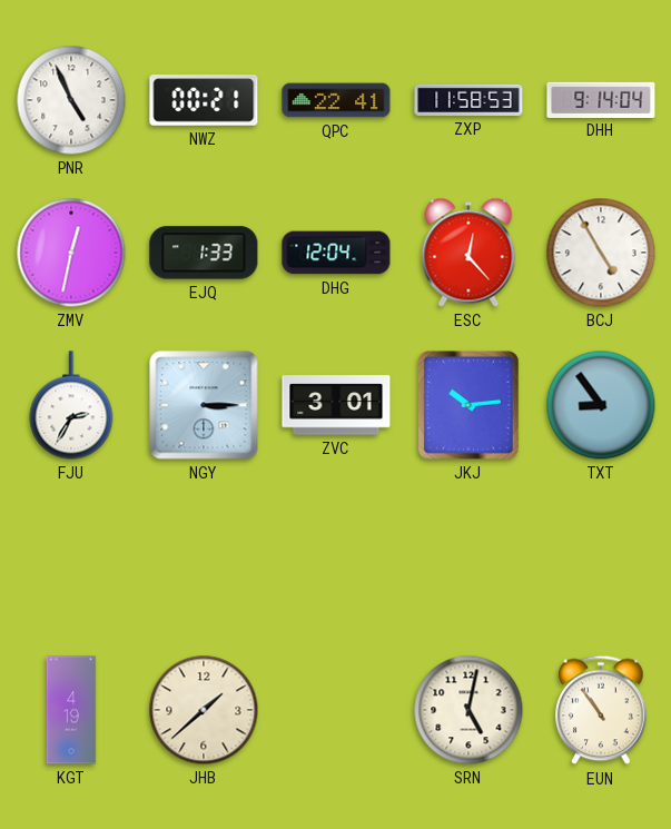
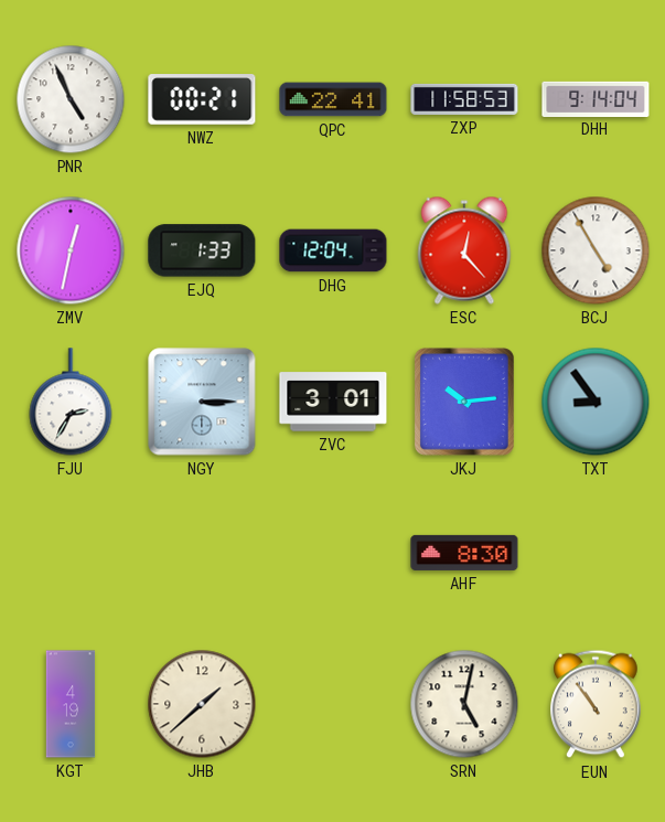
AHF: none -> 8:30 (464, 553)
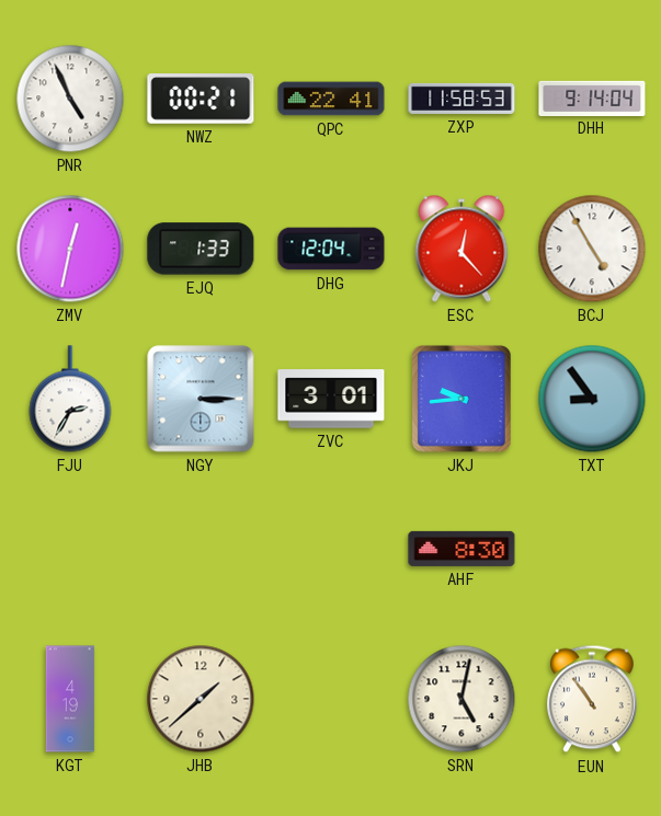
JKJ: 10:14 -> 9:44 (461, 399)
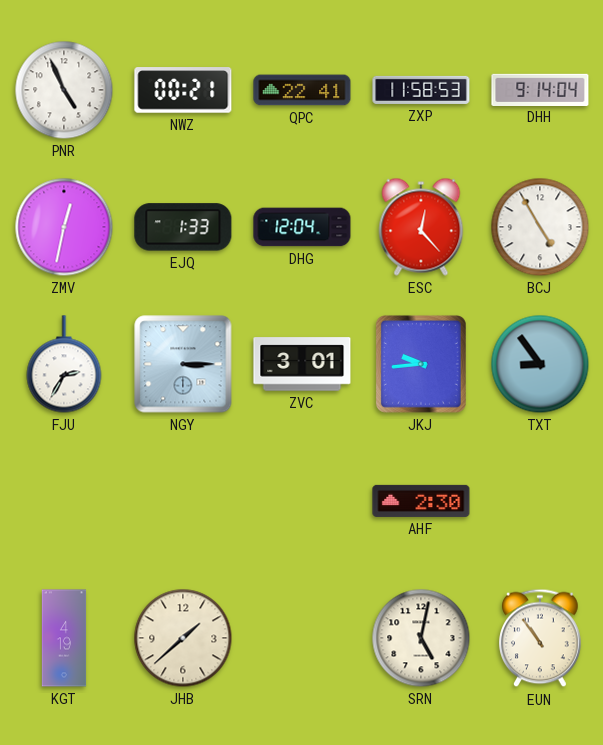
AHF: 8:30 -> 2:30 (421, 501)
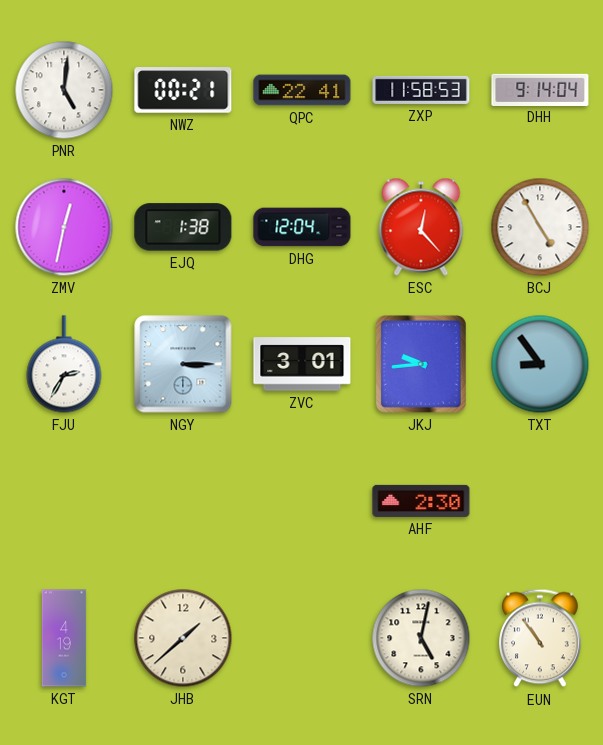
PNR: 4:56 -> 5:01 (64, 90)
EJQ: 1:33 -> 1:38 (183, 227)
